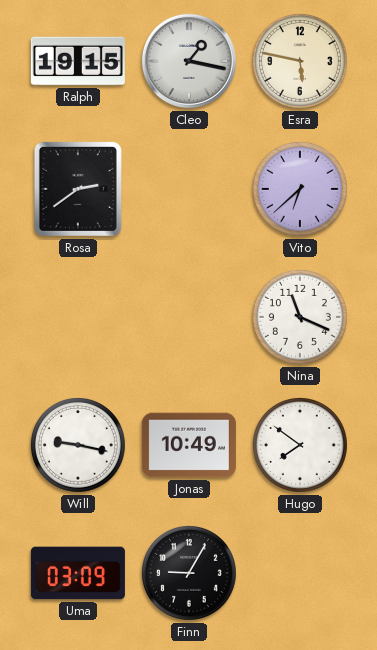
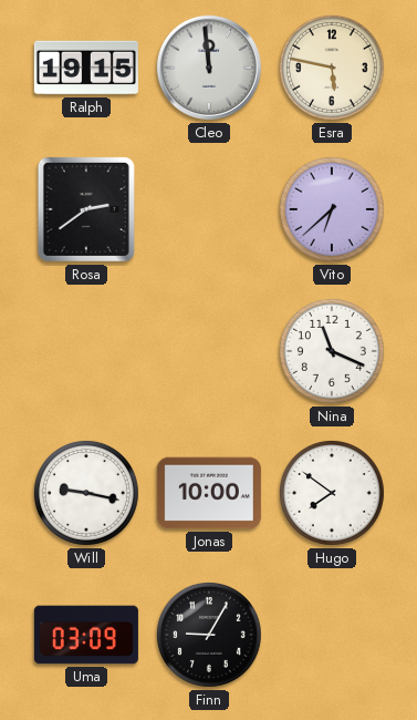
Cleo: 1:17 -> 11:59 (209, 68)
Jonas: 10:49 -> 10:00 (209, 493)
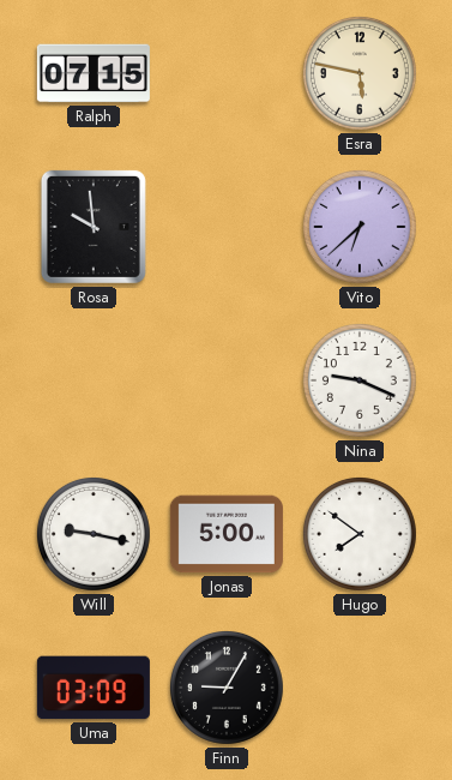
Ralph: 19:15 -> 07:15 (94, 73)
Cleo: 11:59 -> none (209, 68)
Rosa: 2:39 -> 9:59 (94, 227)
Nina: 11:19 -> 9:19 (360, 380)
Jonas: 10:00 -> 5:00 (227, 534)
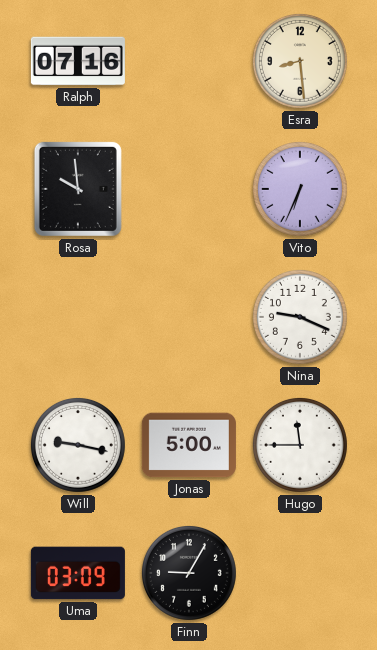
Ralph: 07:15 -> 07:16 (78, 61)
Esra: 5:47 -> 8:29 (300, 61)
Vito: 6:38 -> 6:34 (300, 189)
Hugo: 7:51 -> 11:45 (300, 445)
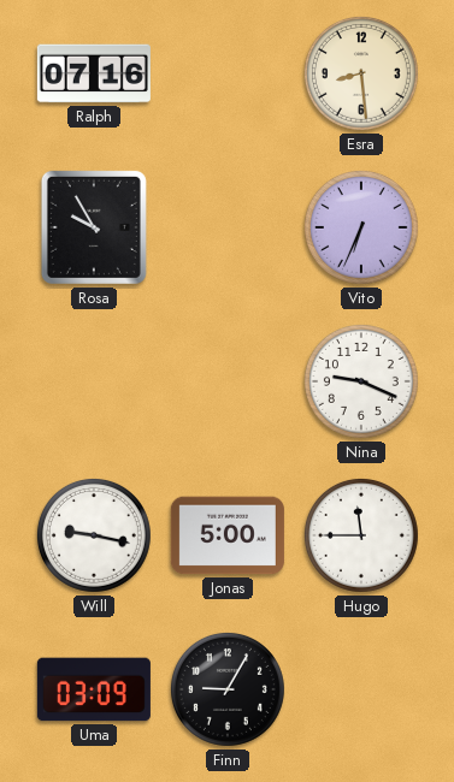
Rosa: 9:59 -> 9:55 (94, 227)
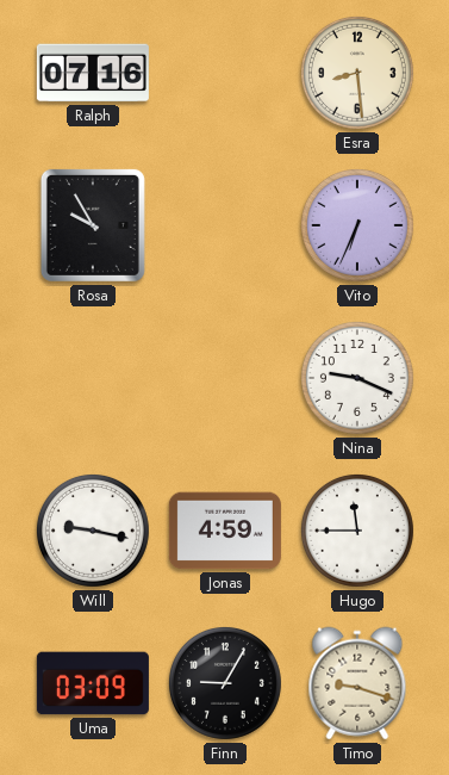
Jonas: 5:00 -> 4:59 (225, 531)
Timo: none -> 9:18 (357, 683)
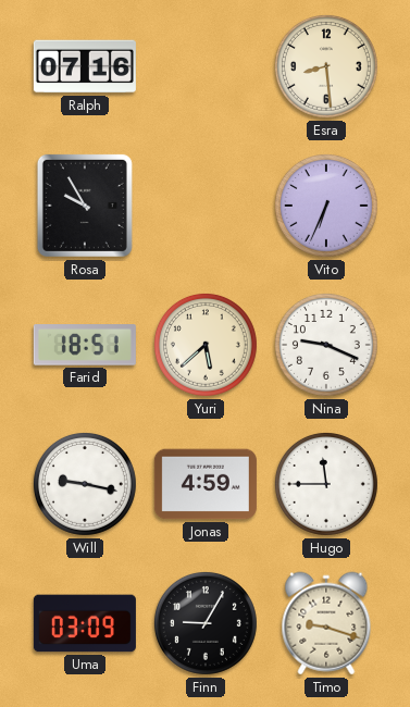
Farid: none -> 18:51 (85, 346)
Yuri: none -> 5:38 (206, 345)
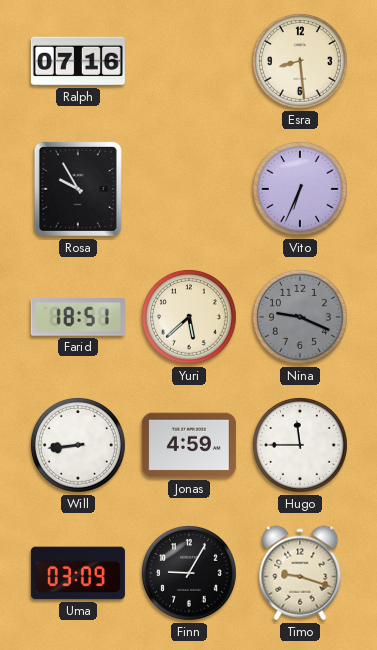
Nina dial: white -> grey (300, 317)
Will: 9:17 -> 8:44 (78, 445)
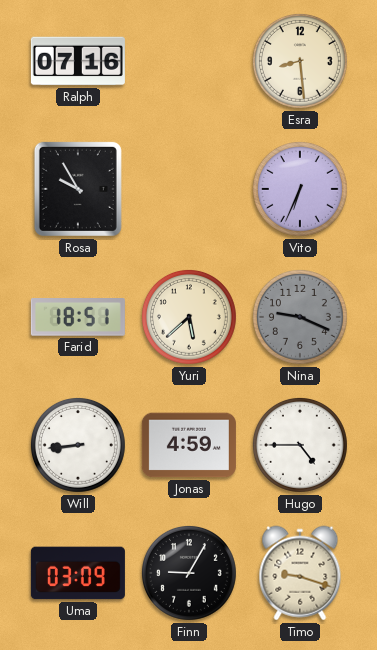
Hugo: 11:45 -> 4:45 (300, 445)
